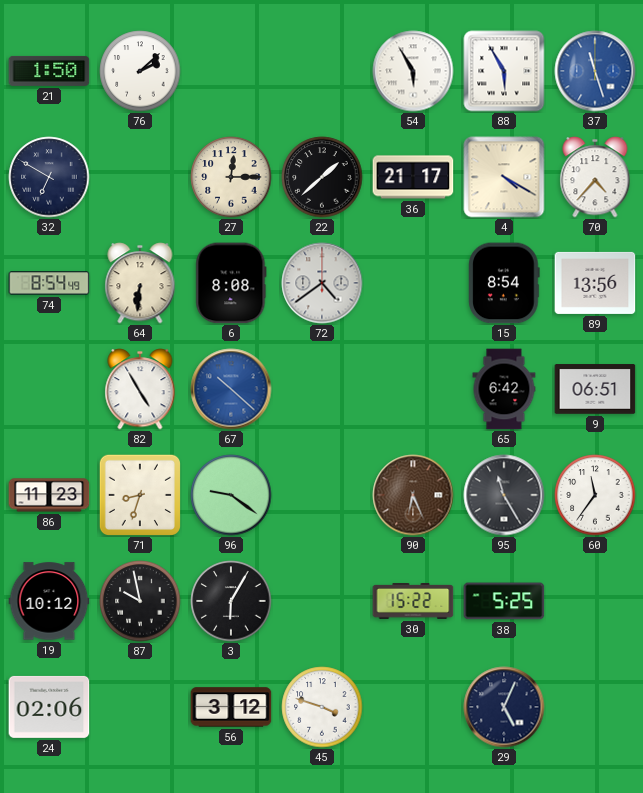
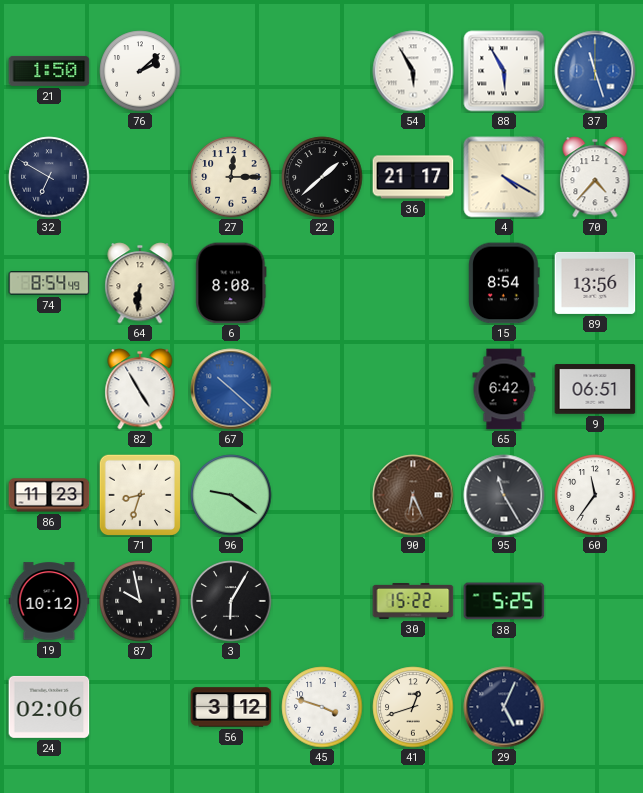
72: 4:39 -> none (322, 283)
41: none -> 12:42 (413, 707)
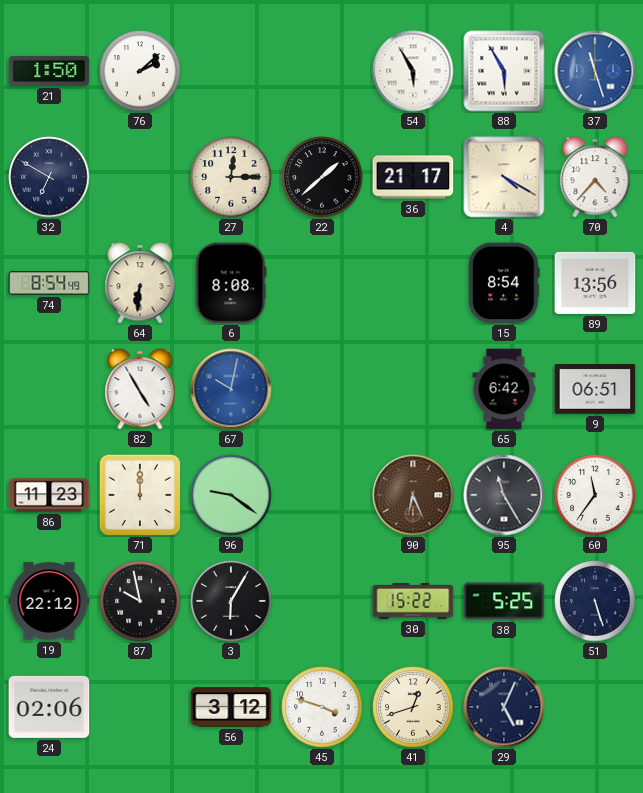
67: 10:22 -> 10:02 (231, 389)
71: 8:33 -> 12:00 (139, 494)
19: 10:12 -> 22:12 (49, 601)
51: none -> 5:27 (595, 601)
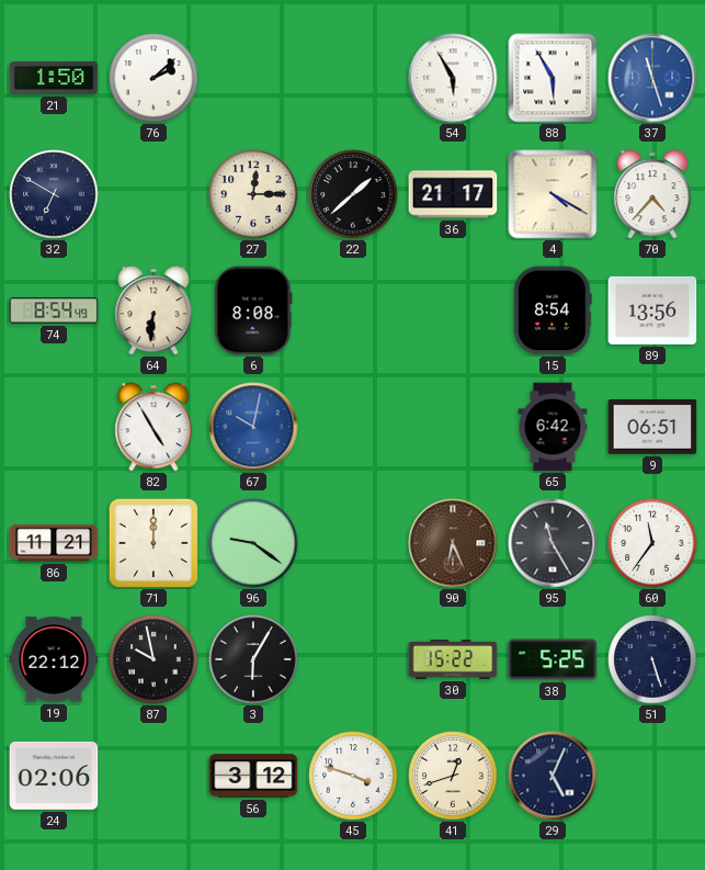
86: 11:23 -> 11:21 (54, 543)
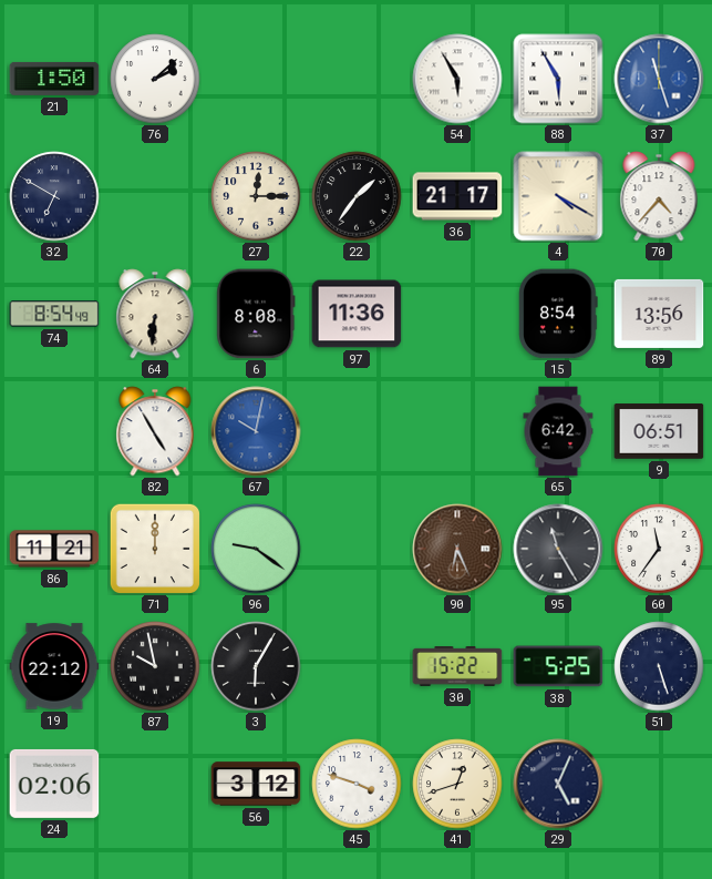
22: 1:38 -> 1:36 (357, 196)
97: none -> 11:36 (357, 314)
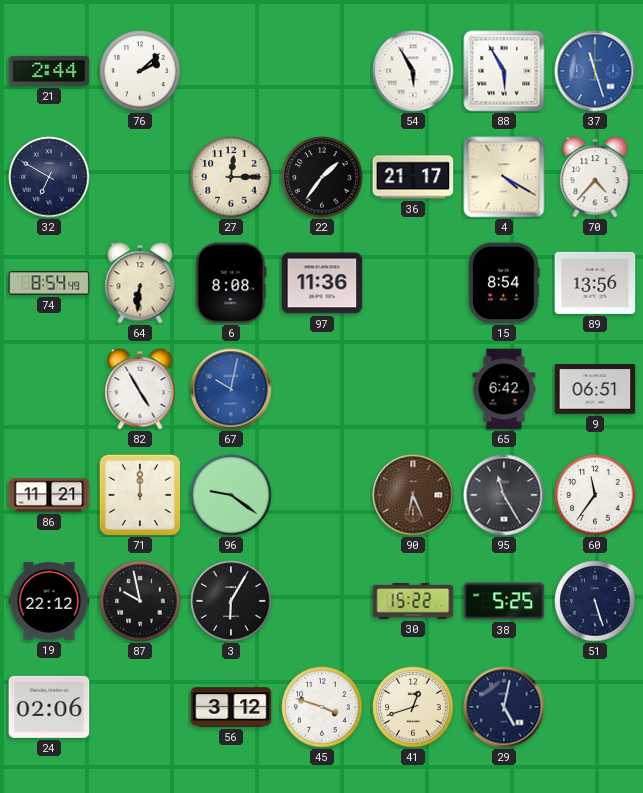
21: 1:50 -> 2:44 (49, 71)
29: 5:04 -> 5:02 (504, 707)
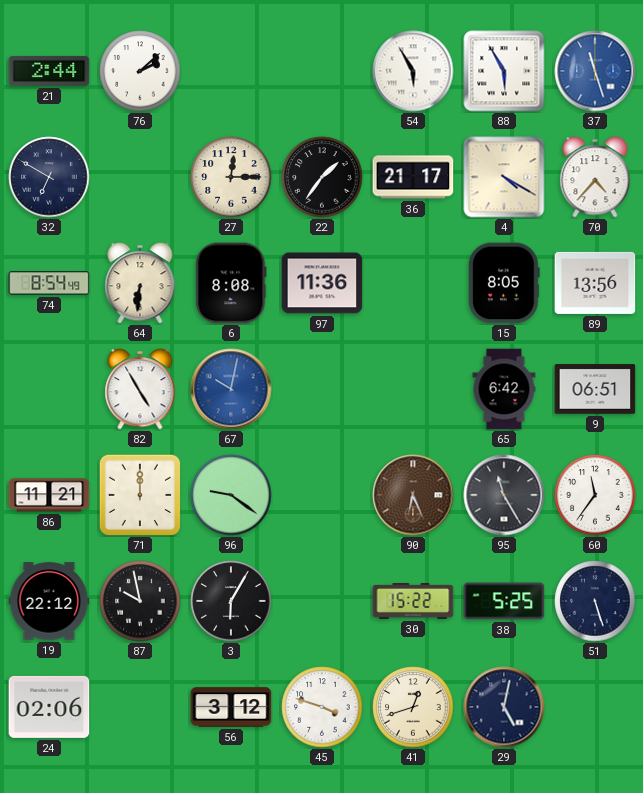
15: 8:54 -> 8:05 (504, 283)
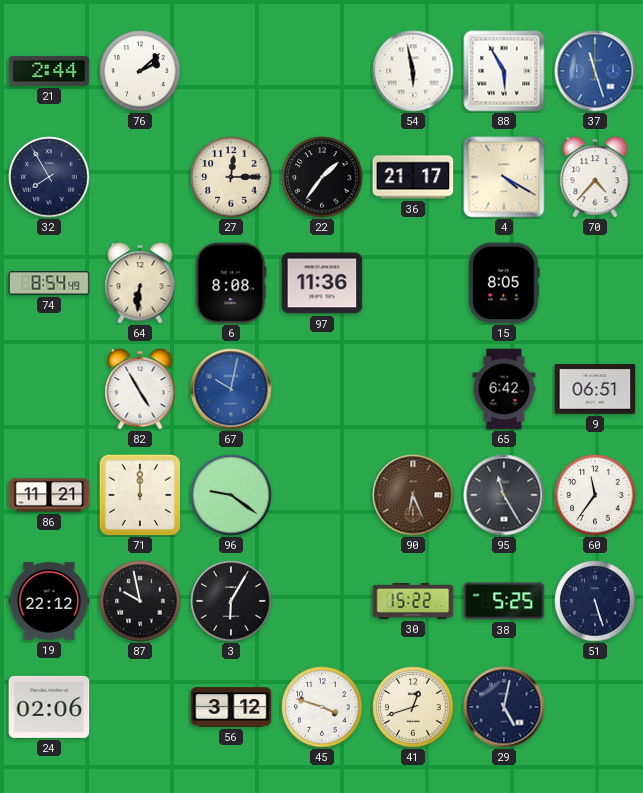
54: 5:55 -> 5:58 (413, 71)
32: 6:50 -> 7:55 (49, 177)
89: 13:56 -> none (595, 283)
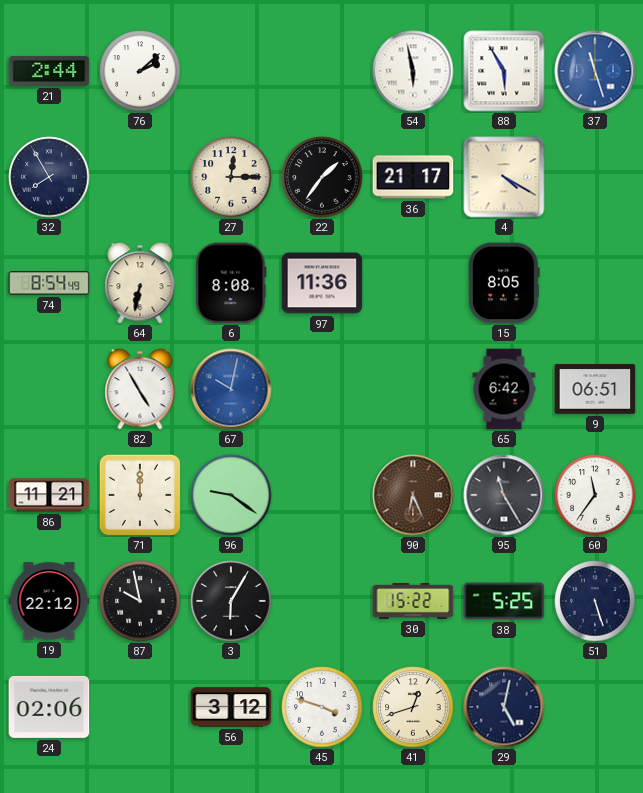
70: 4:37 -> none (595, 177)
64: 6:31 -> 6:32 (140, 283)
